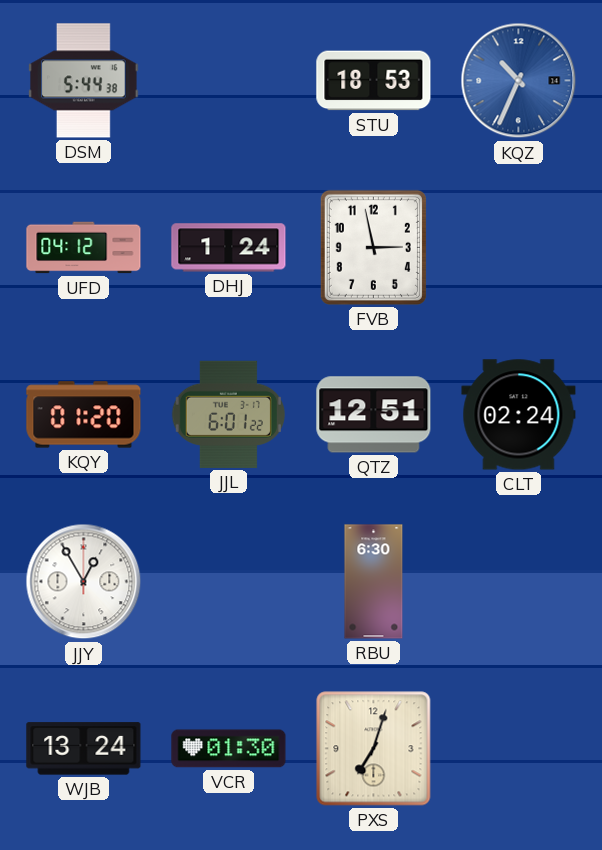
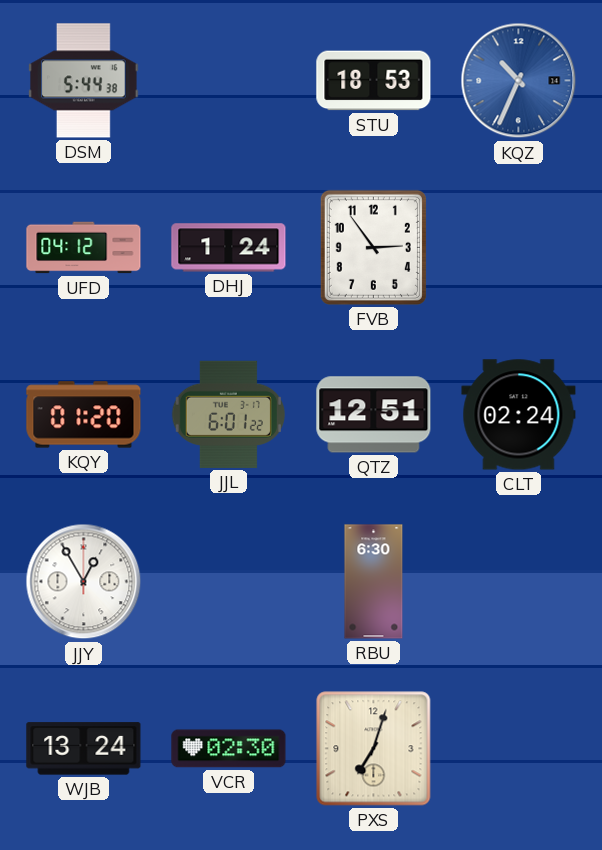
FVB: 2:58 -> 2:54 (373, 247)
VCR: 01:30 -> 02:30 (229, 749)
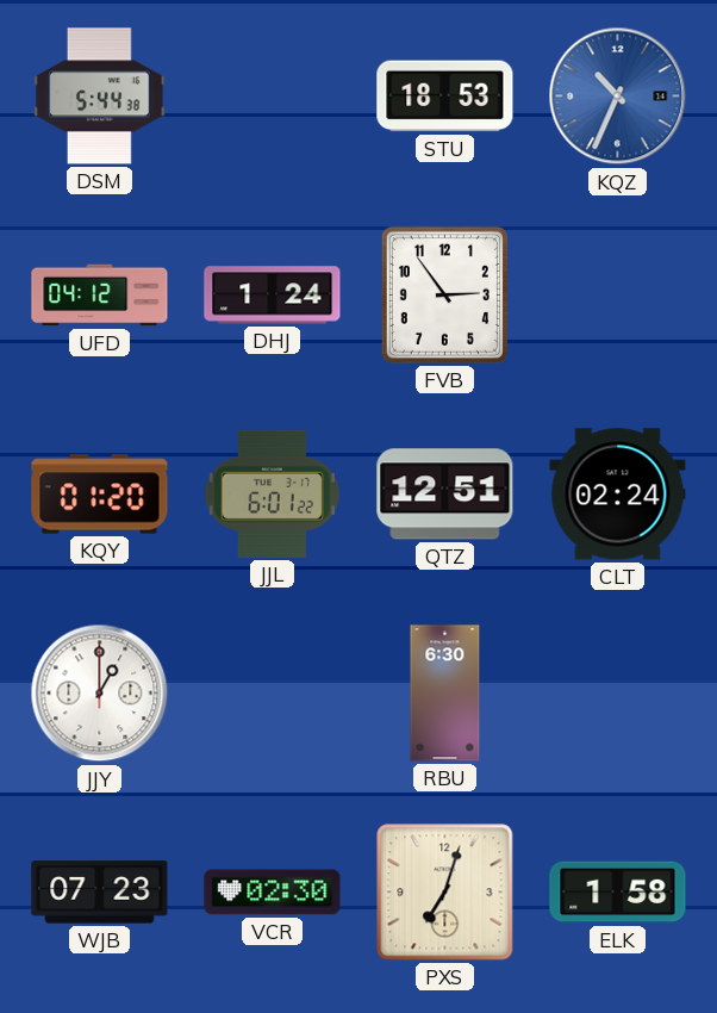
JJY: 12:55 -> 1:00 (100, 694)
WJB: 13:24 -> 07:23 (100, 893)
ELK: none -> 1:58 (618, 893)
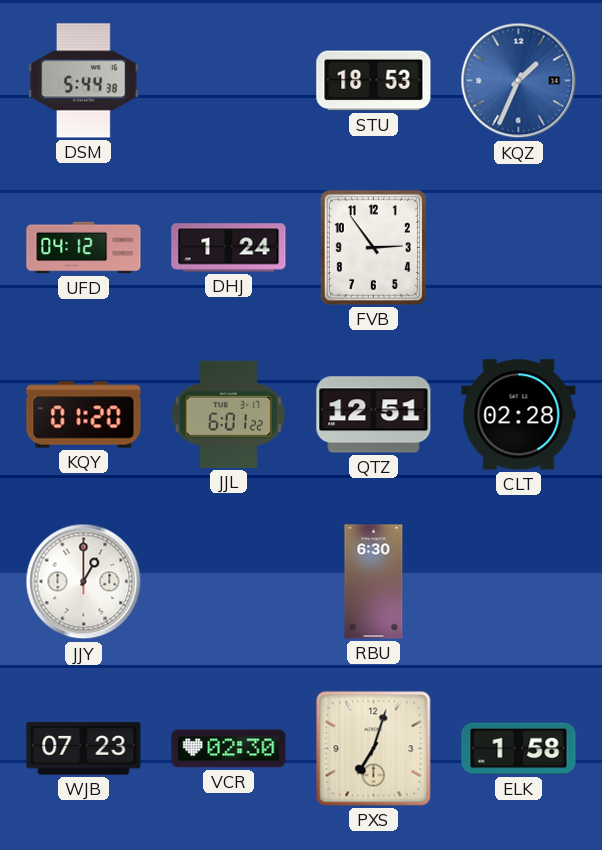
KQZ: 10:34 -> 1:34 (519, 81)
CLT: 02:24 -> 02:28 (519, 415)
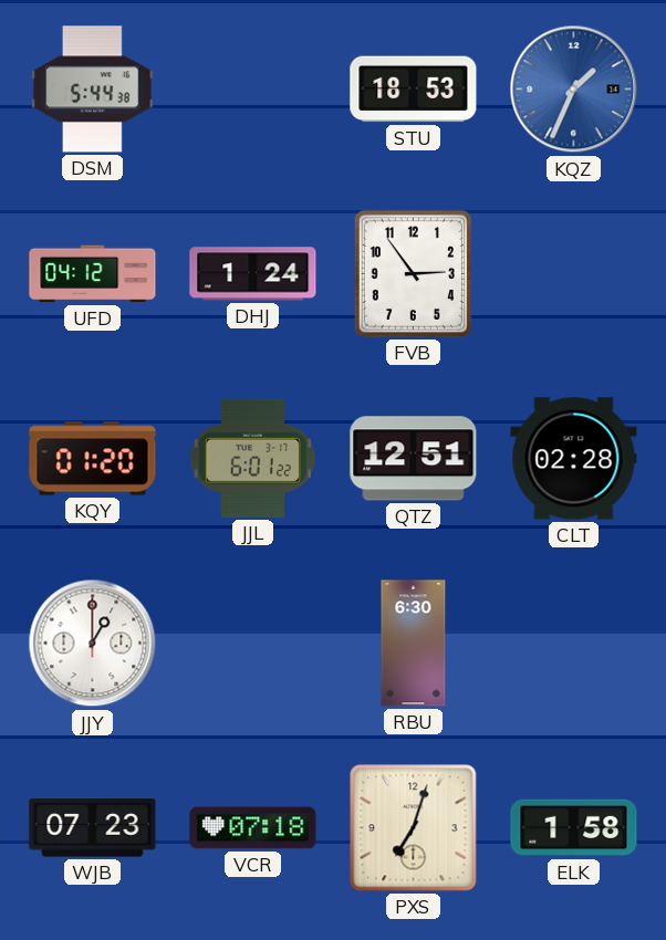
VCR: 02:30 -> 07:18 (253, 828)
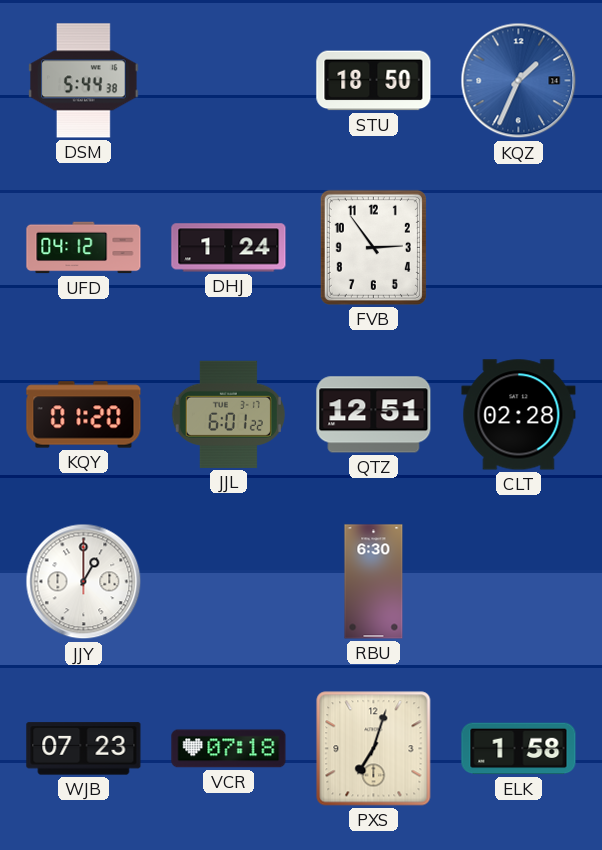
STU: 18:53 -> 18:50 (374, 81)
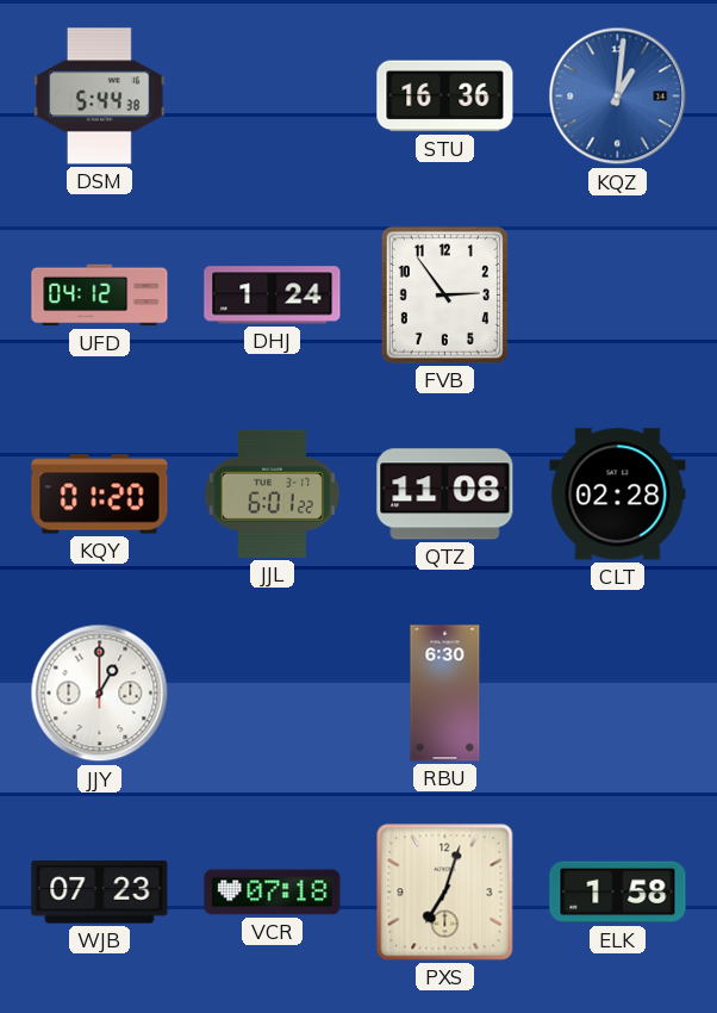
STU: 18:50 -> 16:36 (445, 97)
KQZ: 1:34 -> 1:01 (618, 97)
QTZ: 12:51 -> 11:08 (445, 495)
